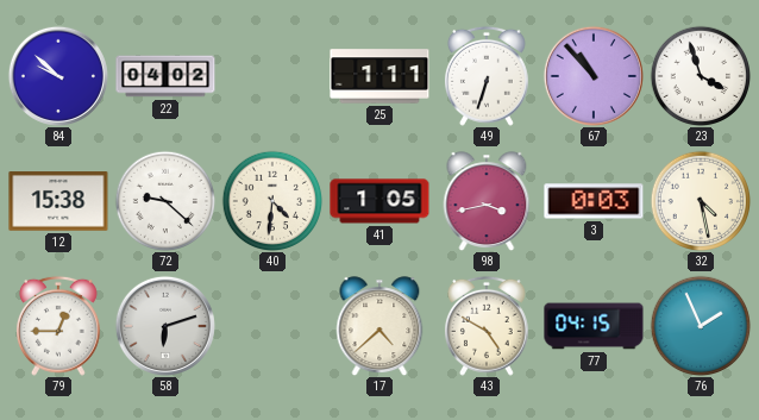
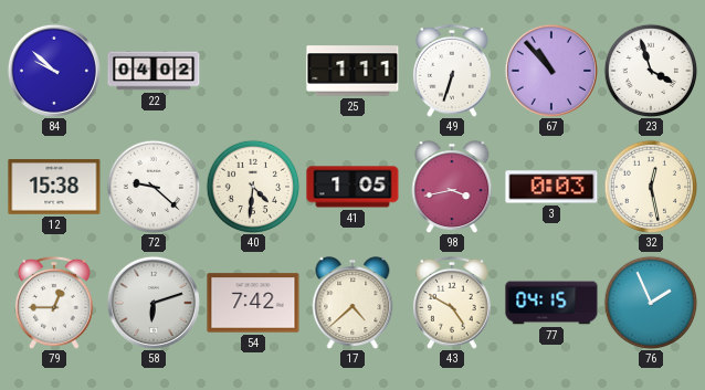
32: 4:28 -> 12:28 (651, 187)
54: none -> 7:42 (253, 303)
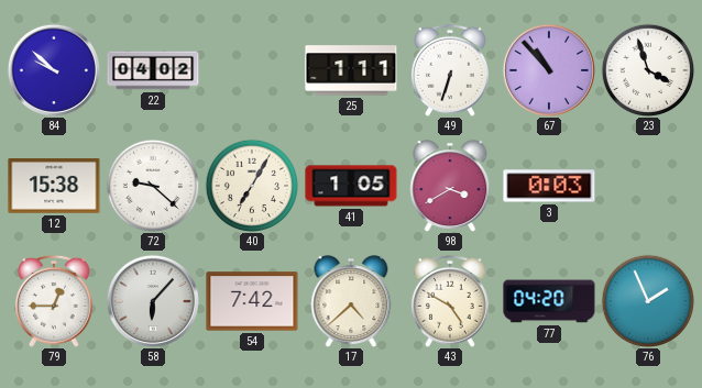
40: 4:31 -> 7:05 (252, 186)
98: 3:43 -> 3:40 (450, 186)
32: 12:28 -> none (651, 187)
58: 6:12 -> 6:07 (153, 301)
77: 04:15 -> 04:20 (549, 301)
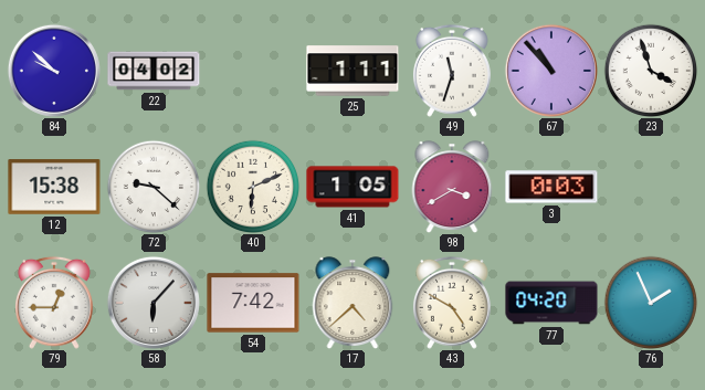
49: 6:33 -> 11:33 (452, 71)
40: 7:05 -> 6:11 (253, 187)
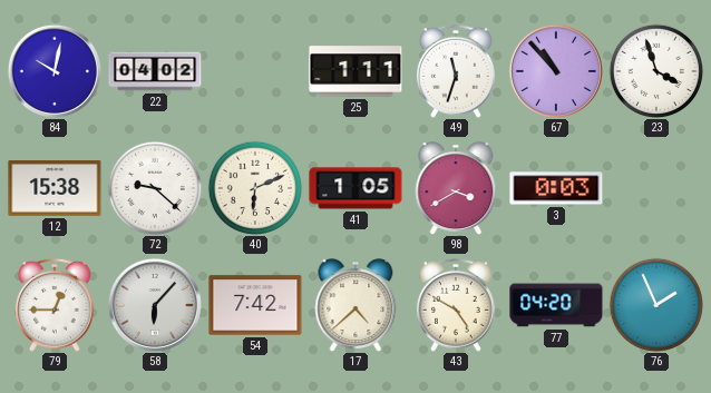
84: 9:52 -> 10:02 (55, 71)
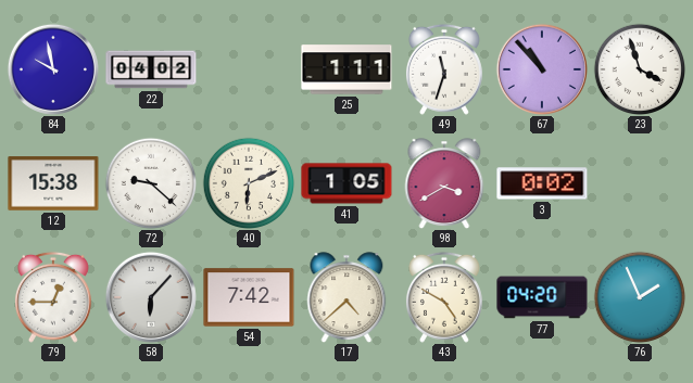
84: 10:02 -> 9:58 (53, 69)
3: 0:03 -> 0:02 (542, 183)
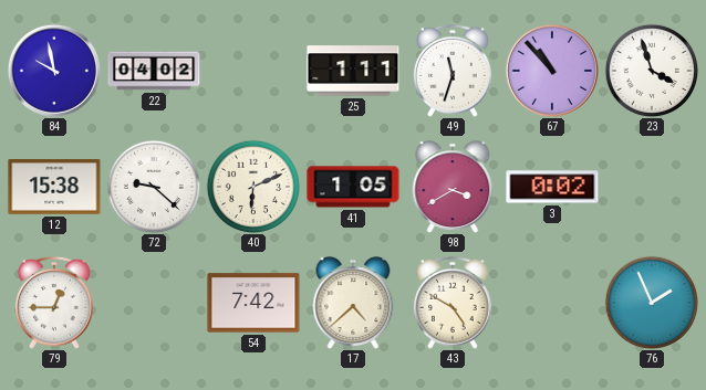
58: 6:07 -> none (151, 297)
77: 04:20 -> none (542, 297)
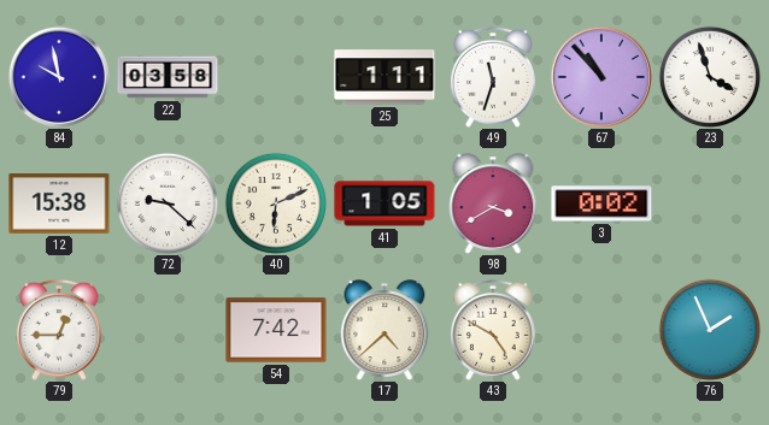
22: 04:02 -> 03:58 (168, 77)
